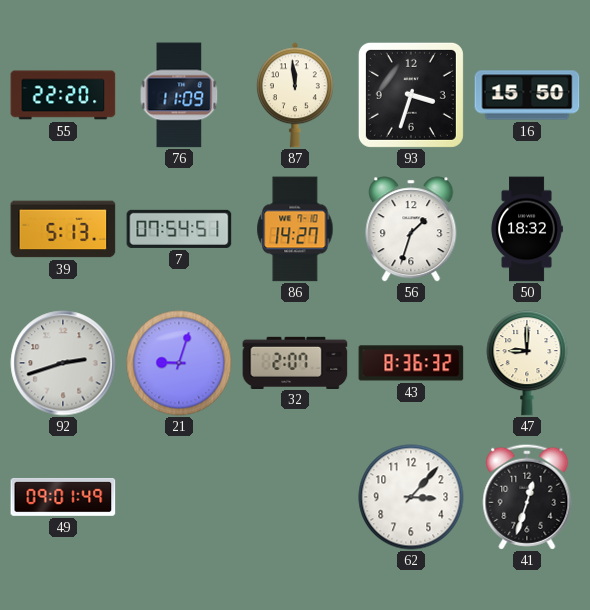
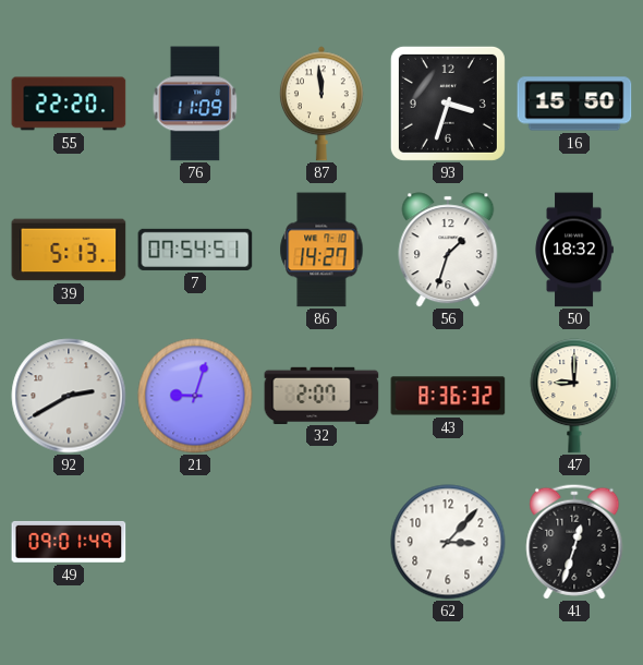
92: 2:42 -> 2:40 (69, 396)
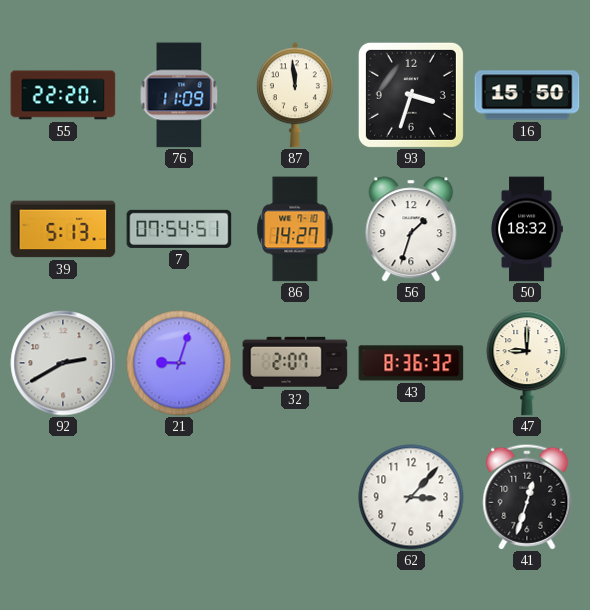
49: 09:01 -> none (69, 542)
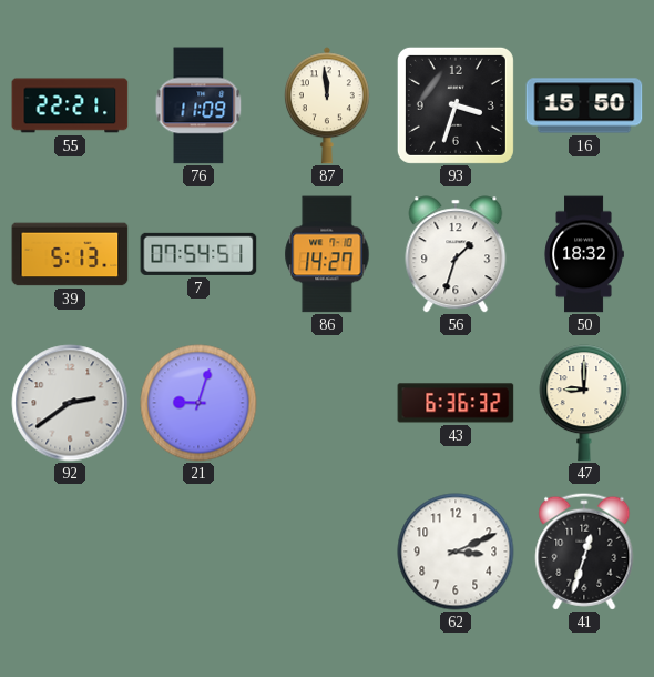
55: 22:20 -> 22:21 (70, 105)
92: 2:40 -> 2:39 (70, 403)
32: 2:07 -> none (295, 362)
43: 8:36 -> 6:36 (456, 403)
62: 3:07 -> 3:11 (456, 552)
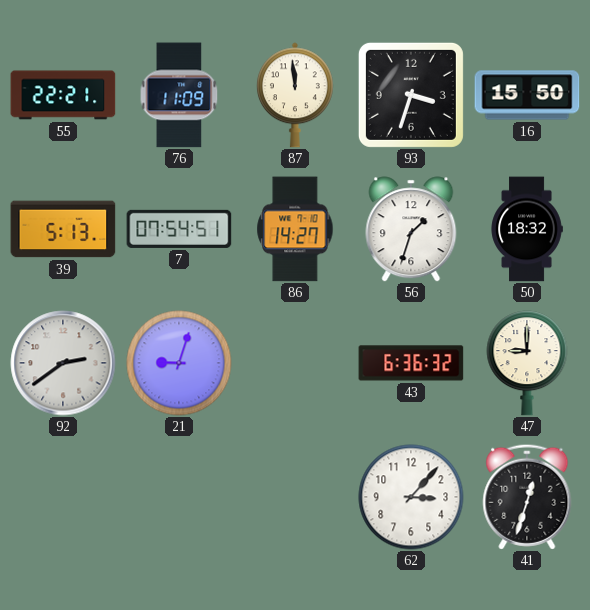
62: 3:11 -> 3:07 (411, 497)
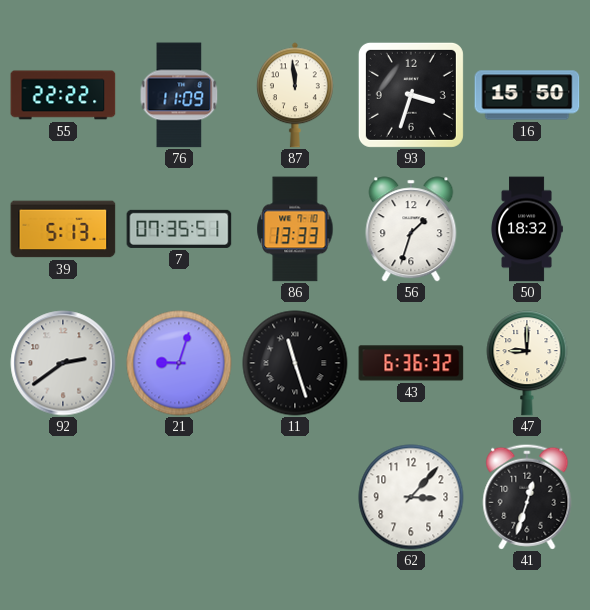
55: 22:21 -> 22:22 (63, 95)
7: 07:54 -> 07:35 (179, 229)
86: 14:27 -> 13:33 (295, 229)
11: none -> 11:27 (295, 363)
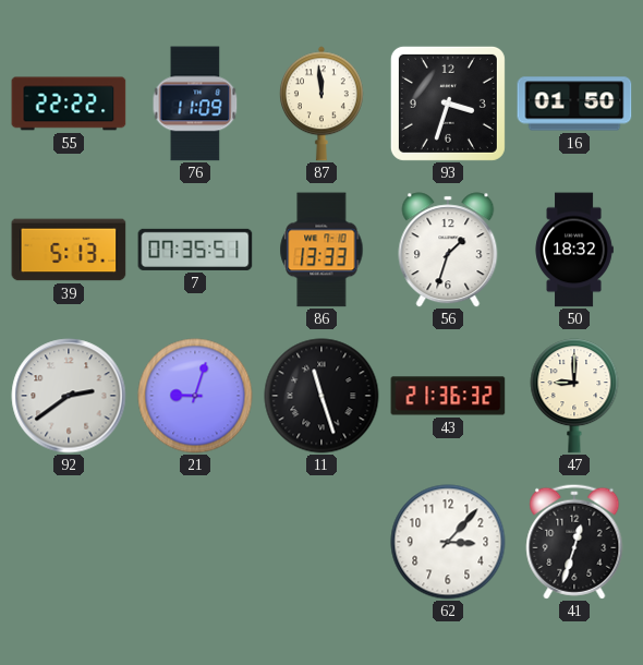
16: 15:50 -> 01:50 (574, 104)
43: 6:36 -> 21:36 (448, 396)
